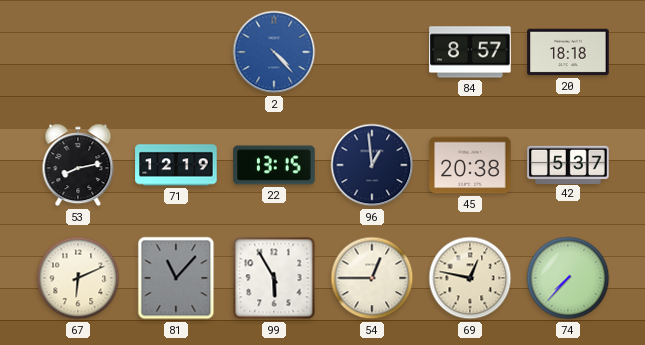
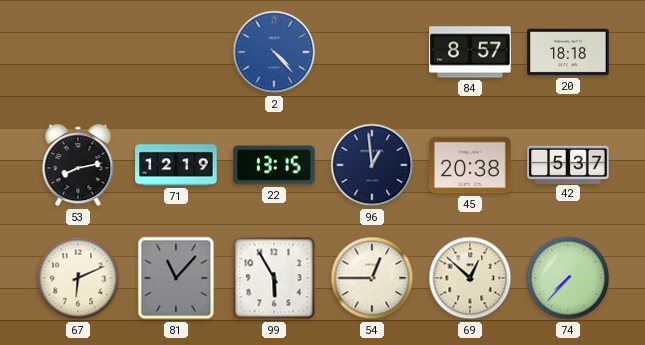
69: 12:47 -> 12:52 (470, 278)
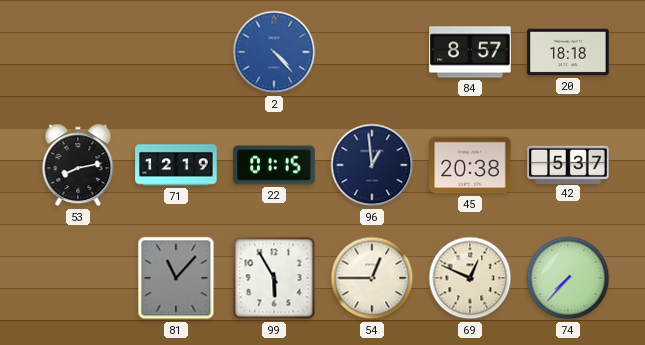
22: 13:15 -> 01:15 (274, 165)
67: 6:11 -> none (78, 278)
69: 12:52 -> 12:49 (470, 278)
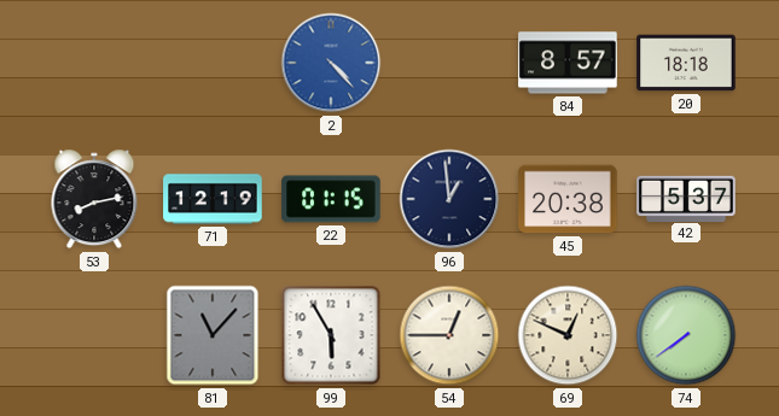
74: 7:37 -> 7:39 (686, 335)
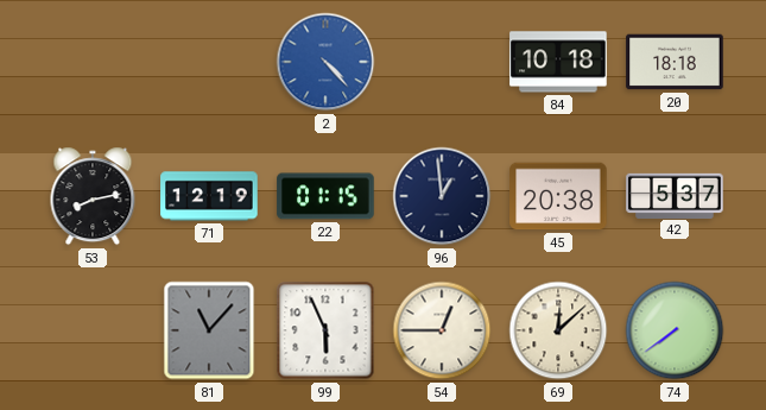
84: 8:57 -> 10:18 (558, 62)
99: 5:55 -> 5:56 (325, 330)
69: 12:49 -> 12:08 (558, 330)
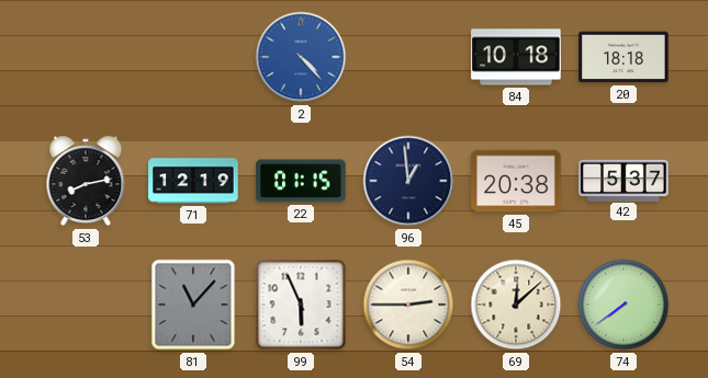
54: 12:45 -> 2:45 (408, 305)
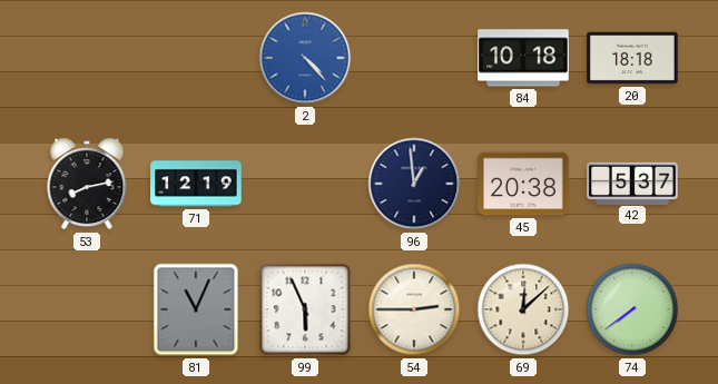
22: 01:15 -> none (301, 181)
81: 11:07 -> 11:04 (196, 309)
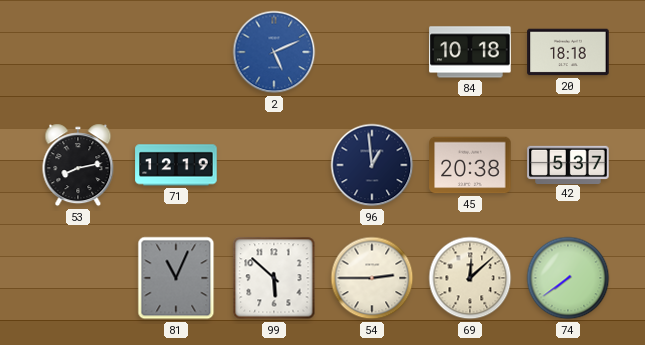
2: 4:23 -> 5:11 (274, 52)
99: 5:56 -> 5:52 (274, 278)
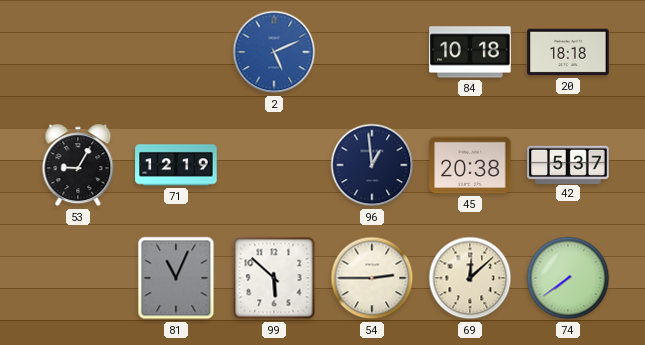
53: 8:13 -> 9:05 (78, 165)
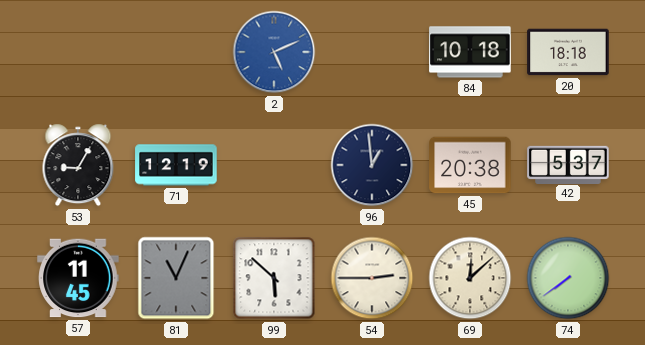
57: none -> 11:45 (78, 278)
